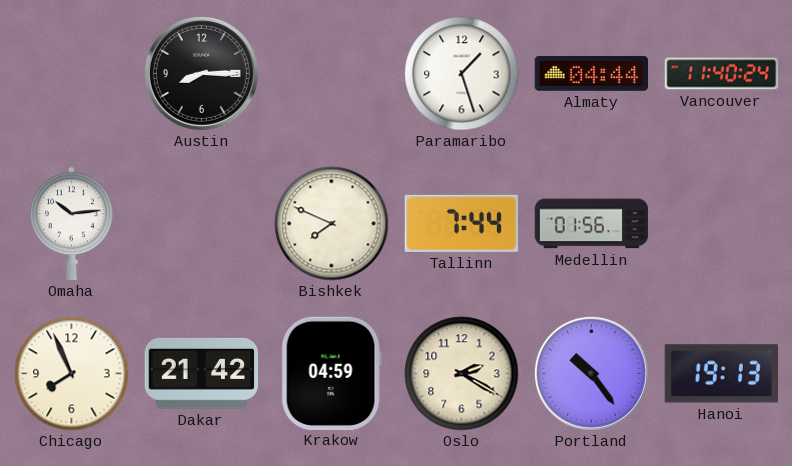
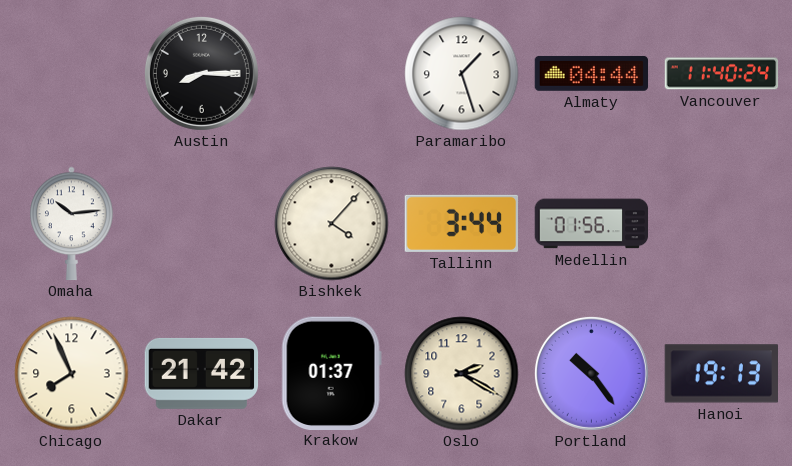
Bishkek: 7:49 -> 4:07 (332, 224)
Tallinn: 7:44 -> 3:44 (462, 223)
Krakow: 04:59 -> 01:37 (331, 373)
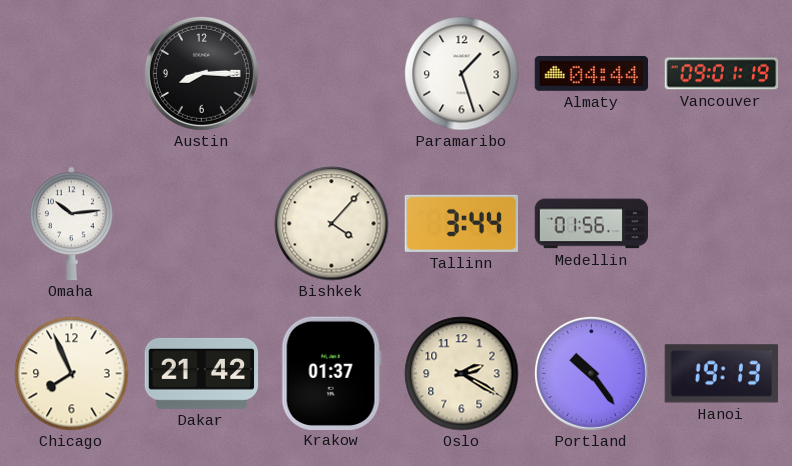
Vancouver: 11:40 -> 09:01 (722, 74)
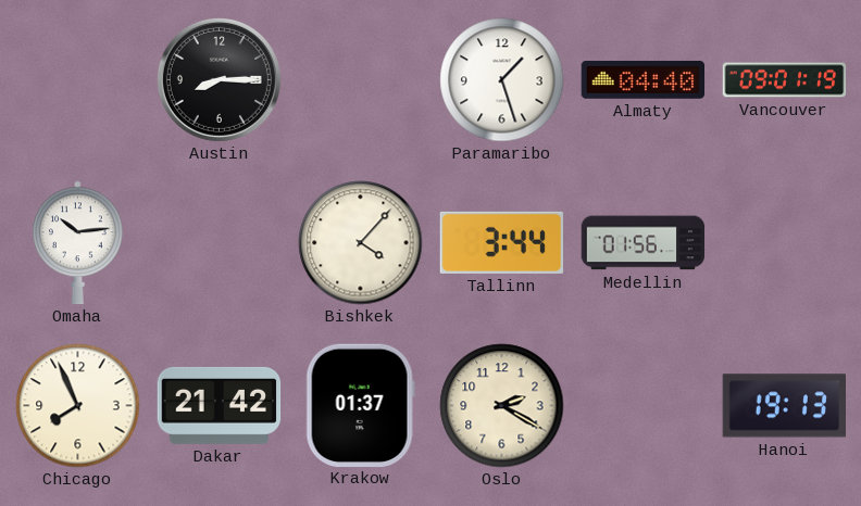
Almaty: 04:44 -> 04:40 (644, 79)
Portland: 10:24 -> none (591, 373)
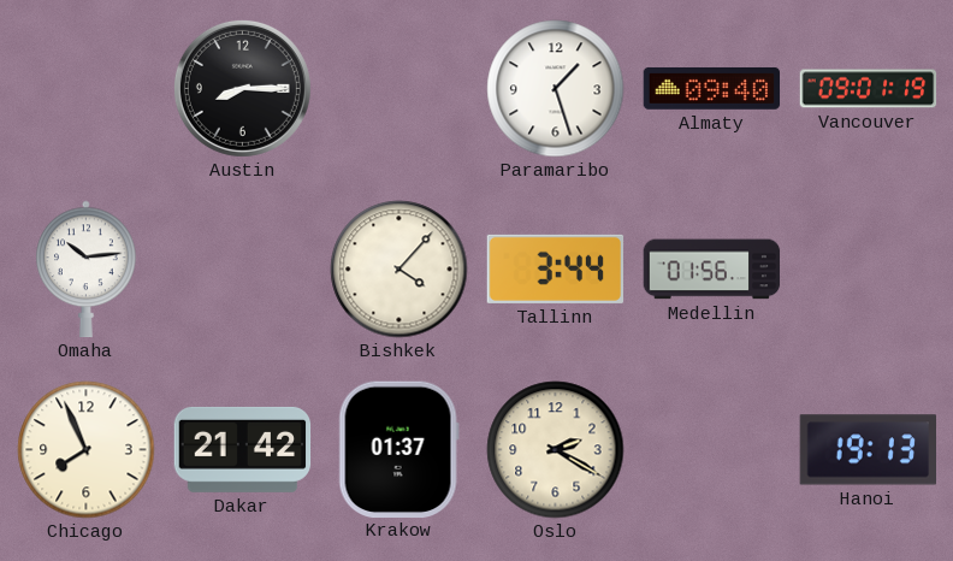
Almaty: 04:40 -> 09:40 (712, 88)
